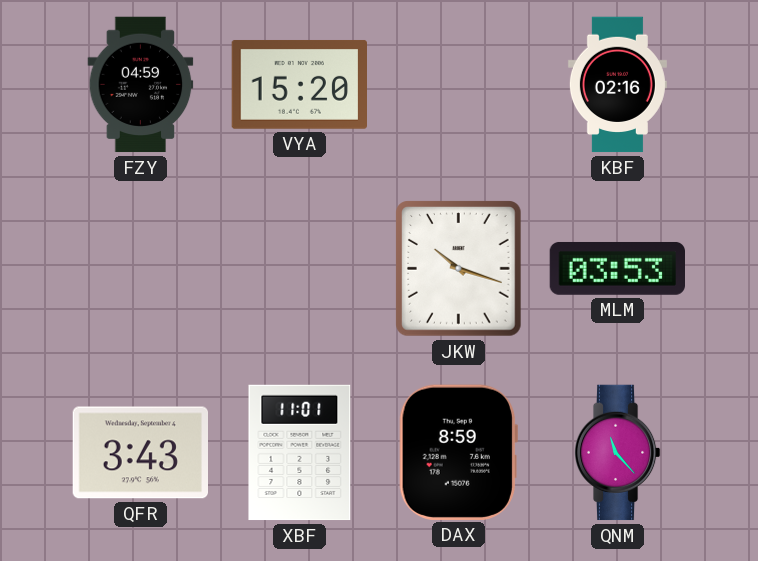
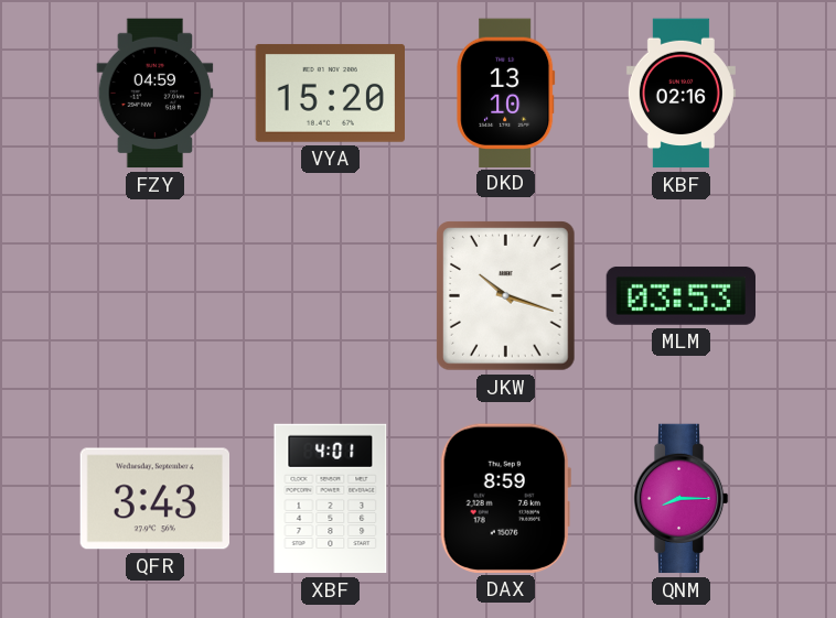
DKD: none -> 13:10 (506, 93)
XBF: 11:01 -> 4:01 (331, 499)
QNM: 11:23 -> 8:15 (680, 499)
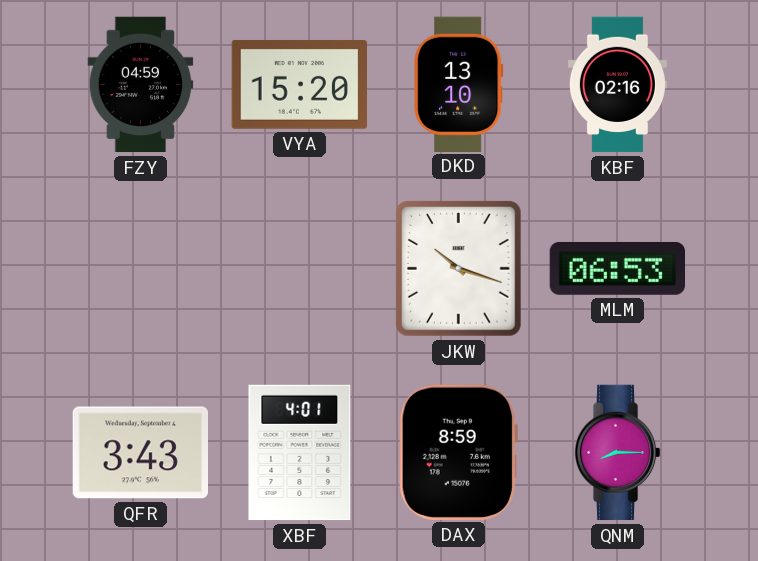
MLM: 03:53 -> 06:53 (617, 268)
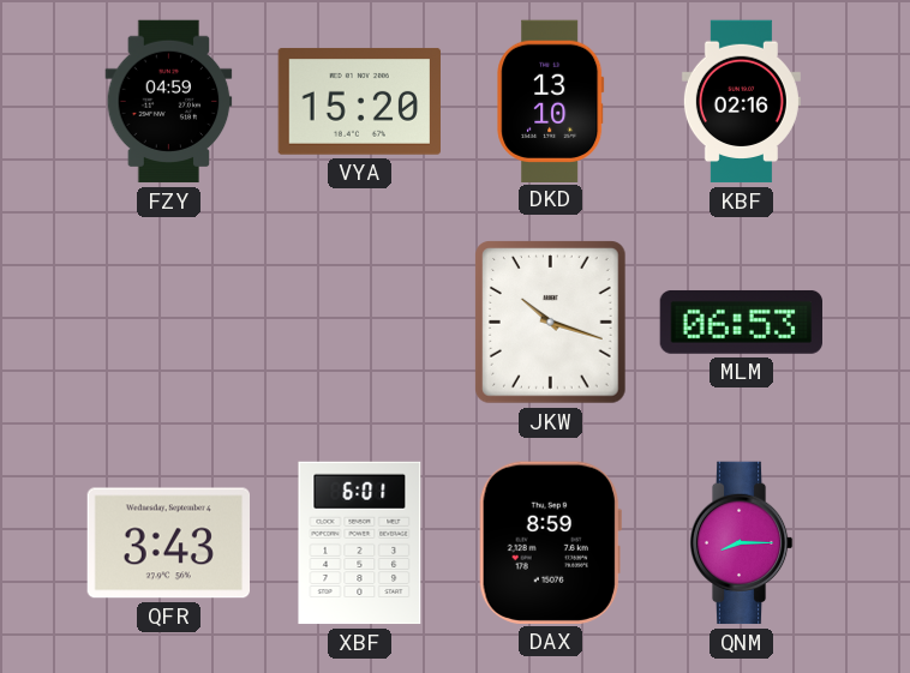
XBF: 4:01 -> 6:01 (360, 543)
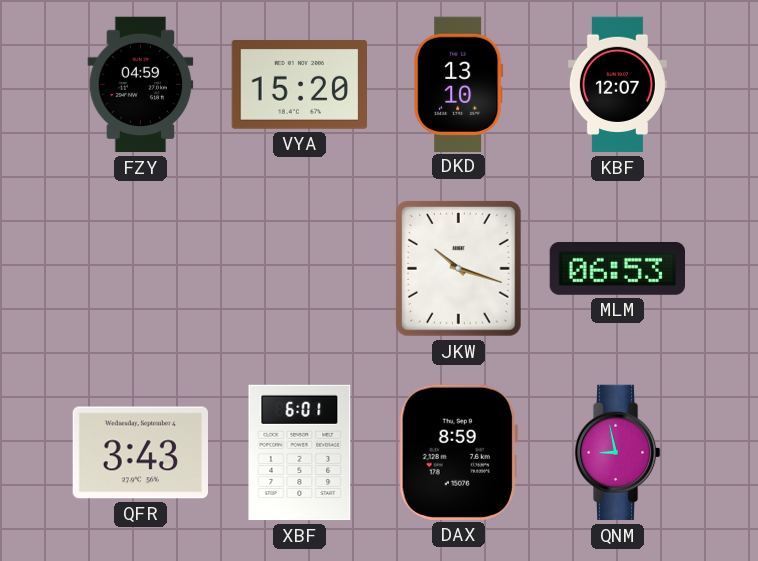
KBF: 02:16 -> 12:07 (617, 85)
QNM: 8:15 -> 8:58 (617, 453)
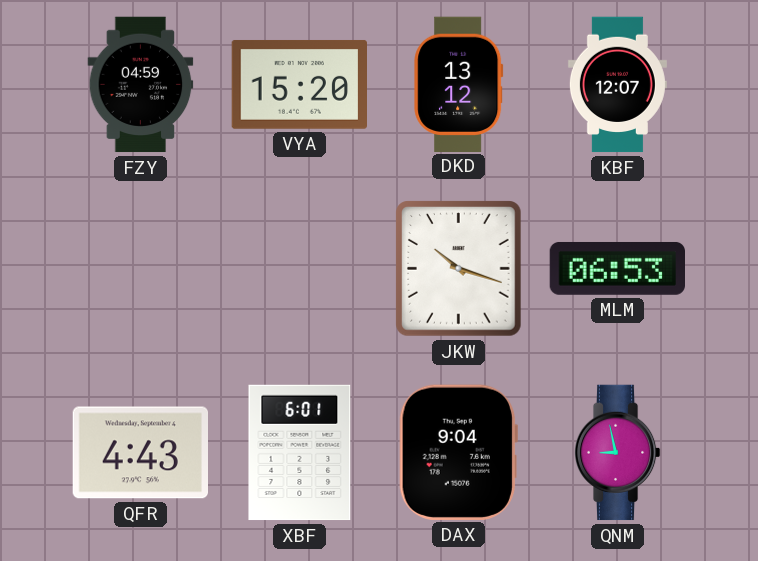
DKD: 13:10 -> 13:12 (459, 84)
QFR: 3:43 -> 4:43 (140, 453)
DAX: 8:59 -> 9:04 (458, 452)
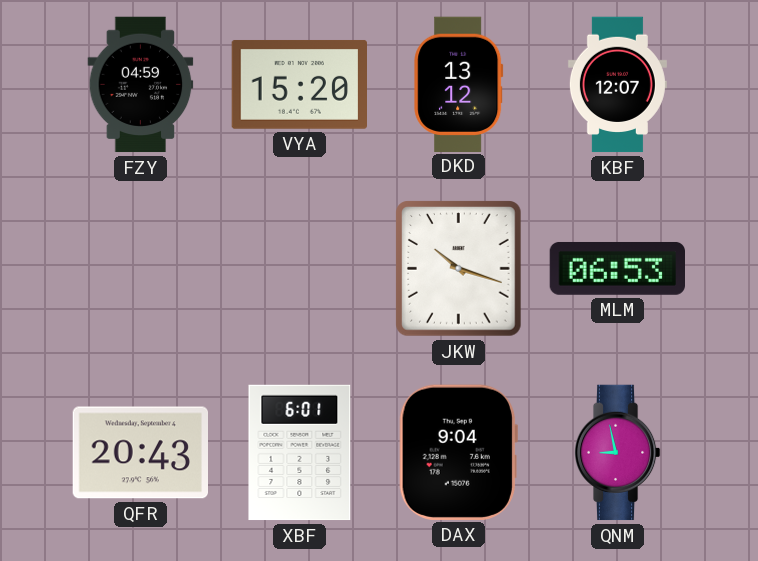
QFR: 4:43 -> 20:43 (140, 453)
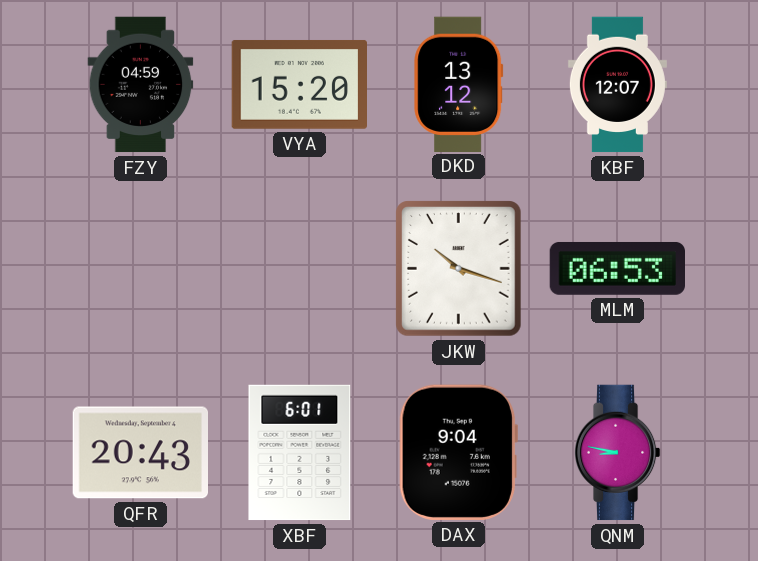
QNM: 8:58 -> 8:47 (617, 453)
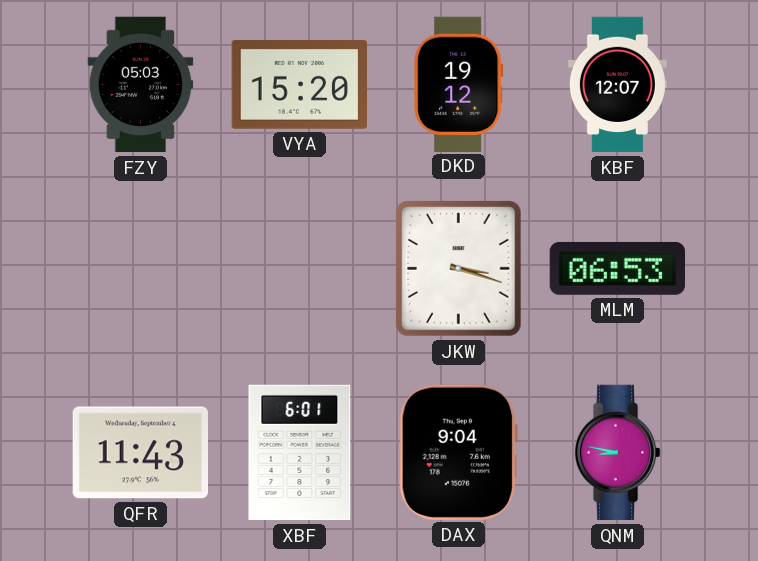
FZY: 04:59 -> 05:03 (141, 85)
DKD: 13:12 -> 19:12 (459, 84)
JKW: 10:18 -> 3:18 (459, 269)
QFR: 20:43 -> 11:43 (140, 453)
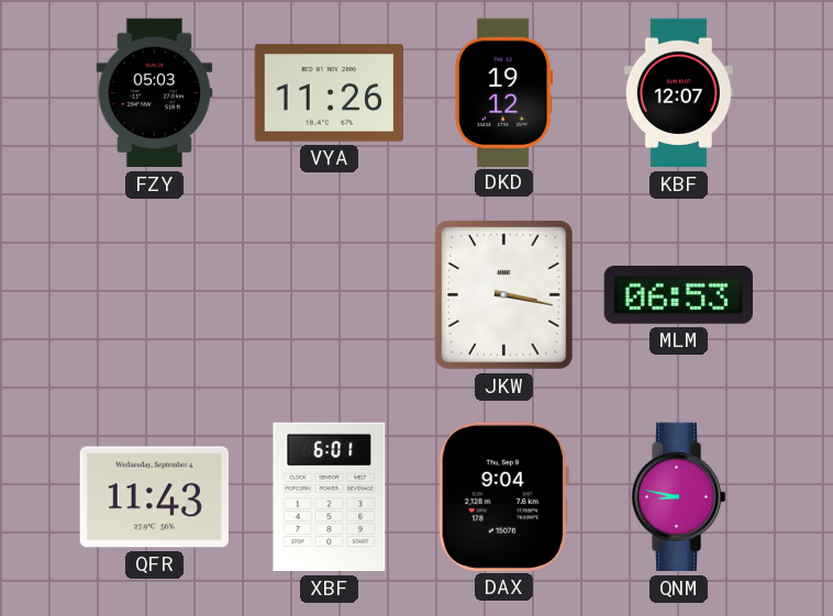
VYA: 15:20 -> 11:26 (329, 92)
JKW: 3:18 -> 3:17 (504, 295)
